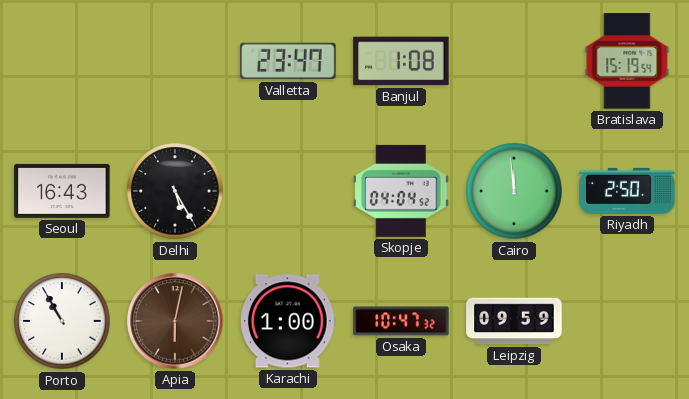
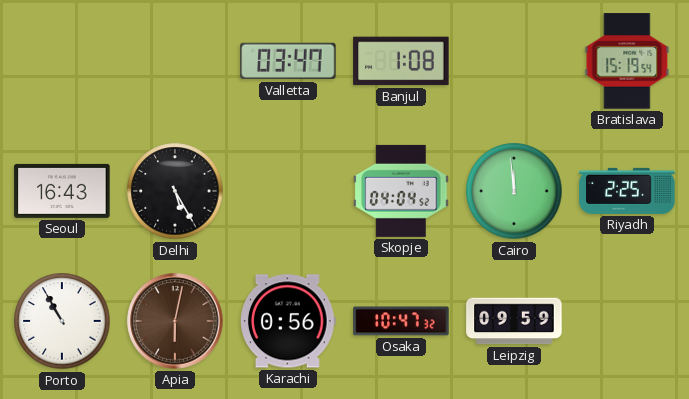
Valletta: 23:47 -> 03:47 (288, 61)
Riyadh: 2:50 -> 2:25 (627, 191)
Karachi: 1:00 -> 0:56 (289, 321)
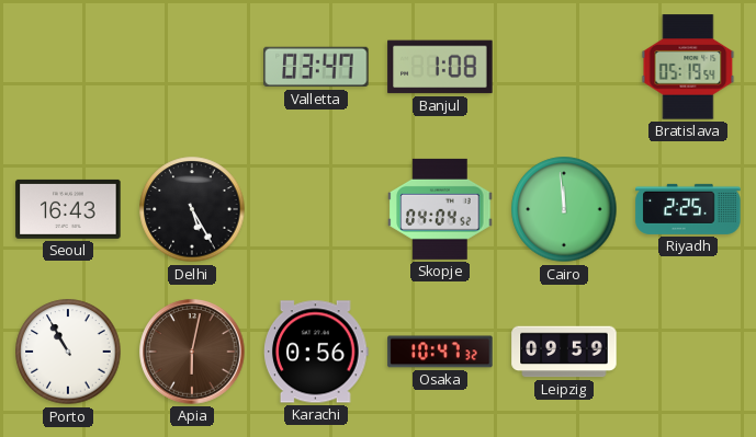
Bratislava: 15:19 -> 05:19 (688, 67)
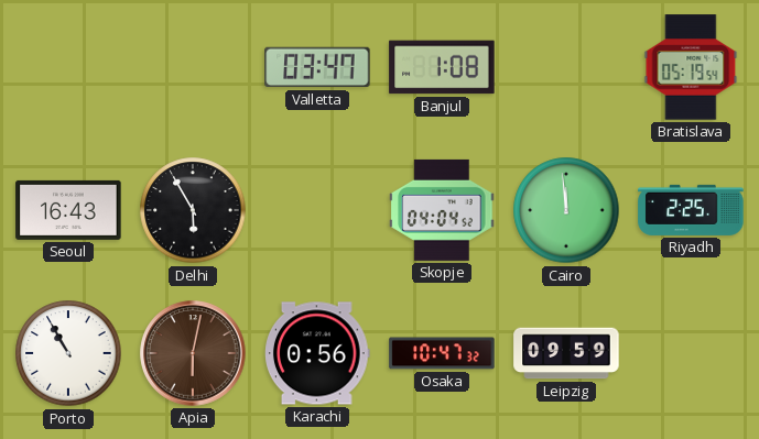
Delhi: 5:25 -> 5:55 (193, 210)
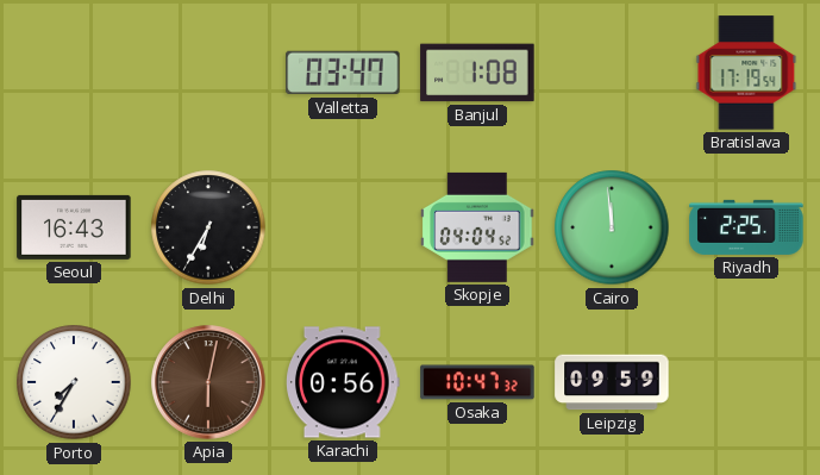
Bratislava: 05:19 -> 17:19 (746, 73)
Delhi: 5:55 -> 6:35 (208, 227)
Porto: 10:55 -> 7:35 (74, 382)
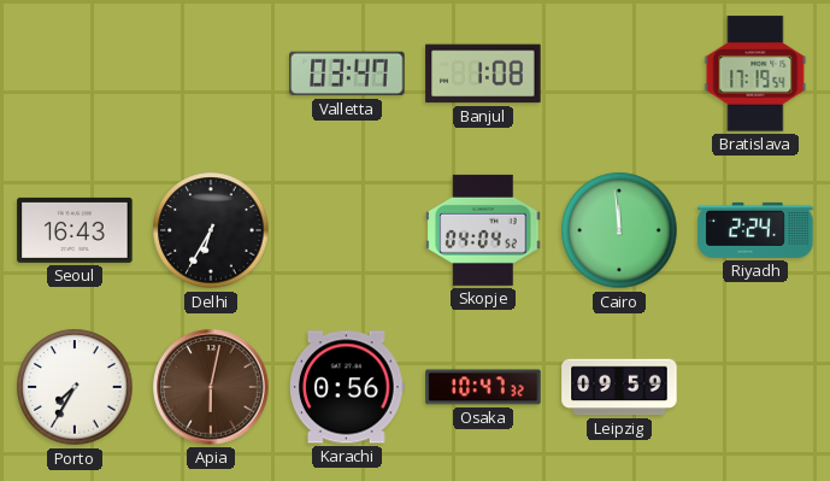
Riyadh: 2:25 -> 2:24 (755, 230)
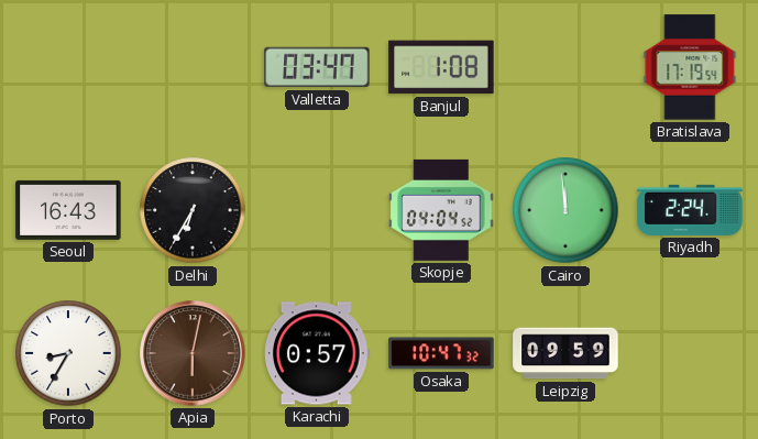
Porto: 7:35 -> 8:35 (68, 353)
Karachi: 0:56 -> 0:57 (318, 353)
